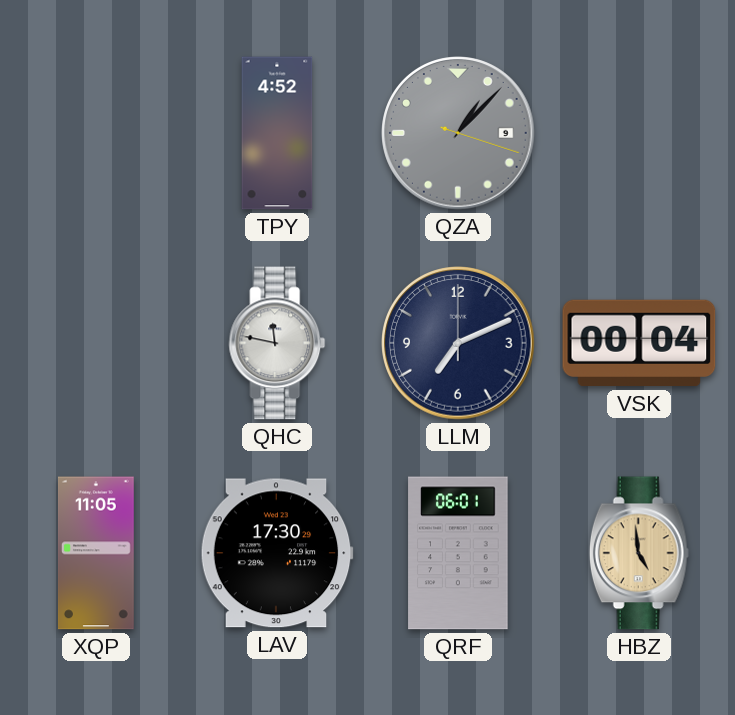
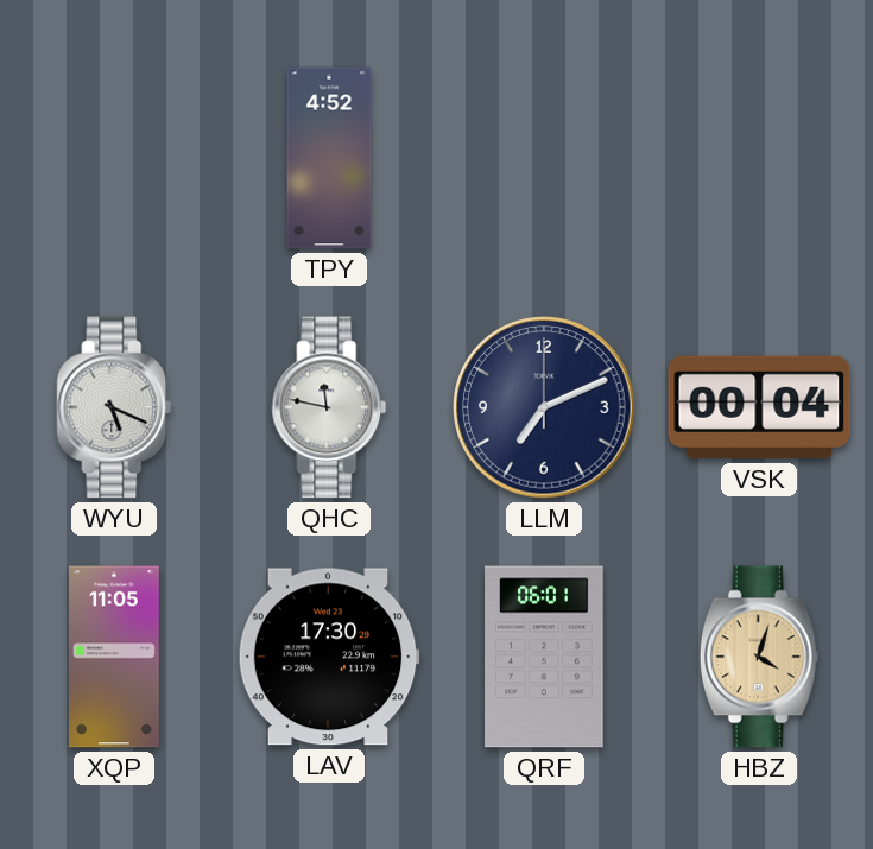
QZA: 1:07 -> none (458, 133)
WYU: none -> 5:19 (114, 407)
HBZ: 4:59 -> 4:03 (759, 657)
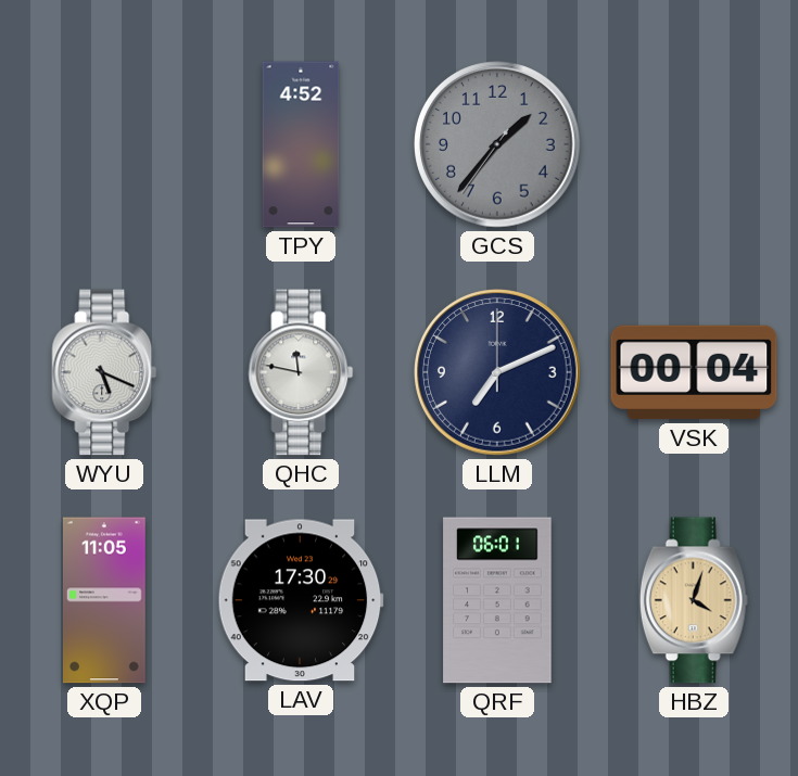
GCS: none -> 1:36 (497, 144)
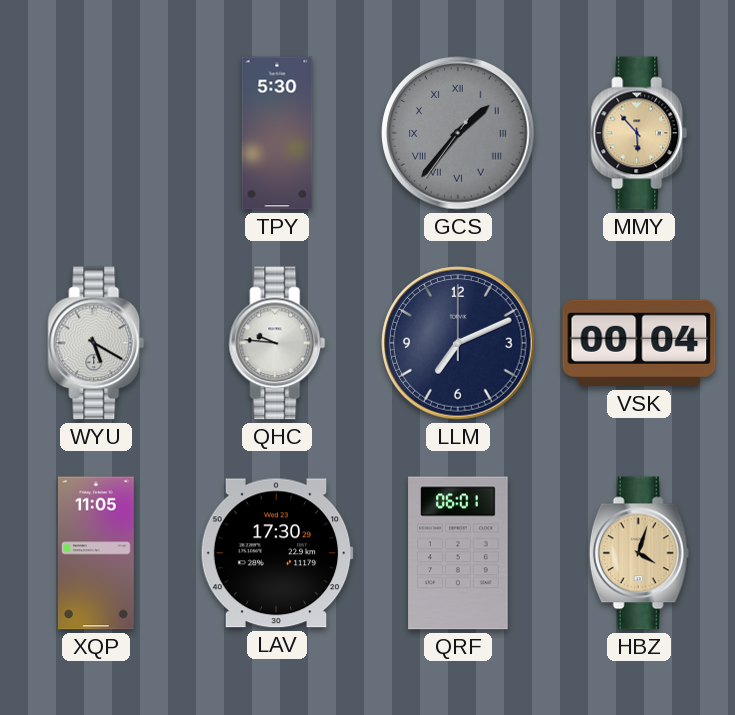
TPY: 4:52 -> 5:30 (277, 133)
GCS numerals: Arabic -> Roman (458, 133)
MMY: none -> 5:53 (639, 133)
WYU: 5:19 -> 5:20 (96, 343)
QHC: 11:47 -> 9:46 (277, 343)
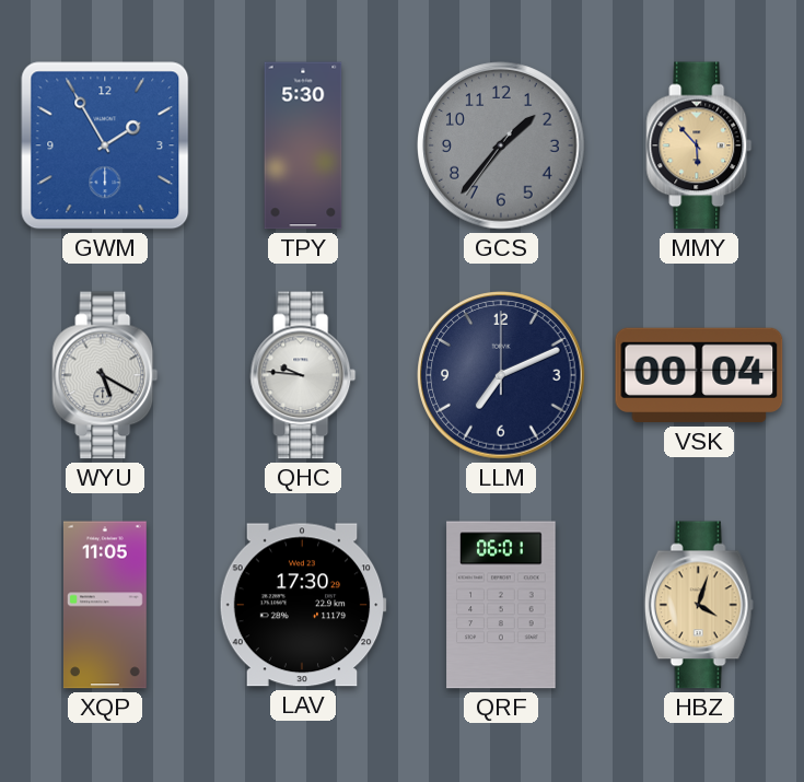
GWM: none -> 1:55 (105, 145)
GCS numerals: Roman -> Arabic (501, 145)
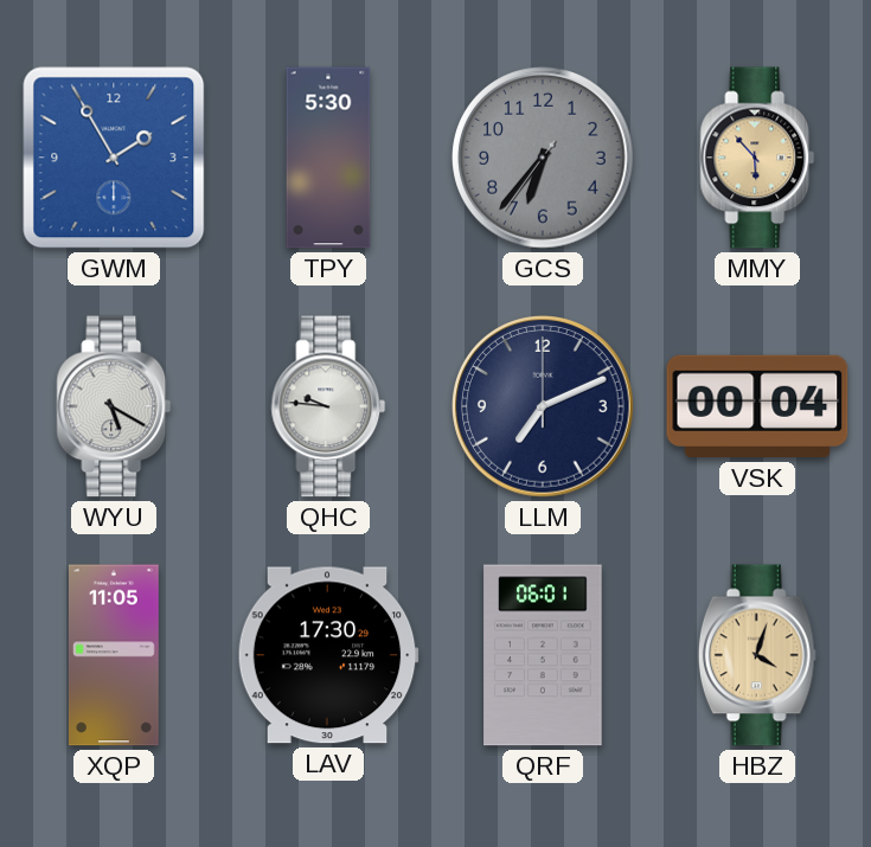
GCS: 1:36 -> 6:36 (543, 158)
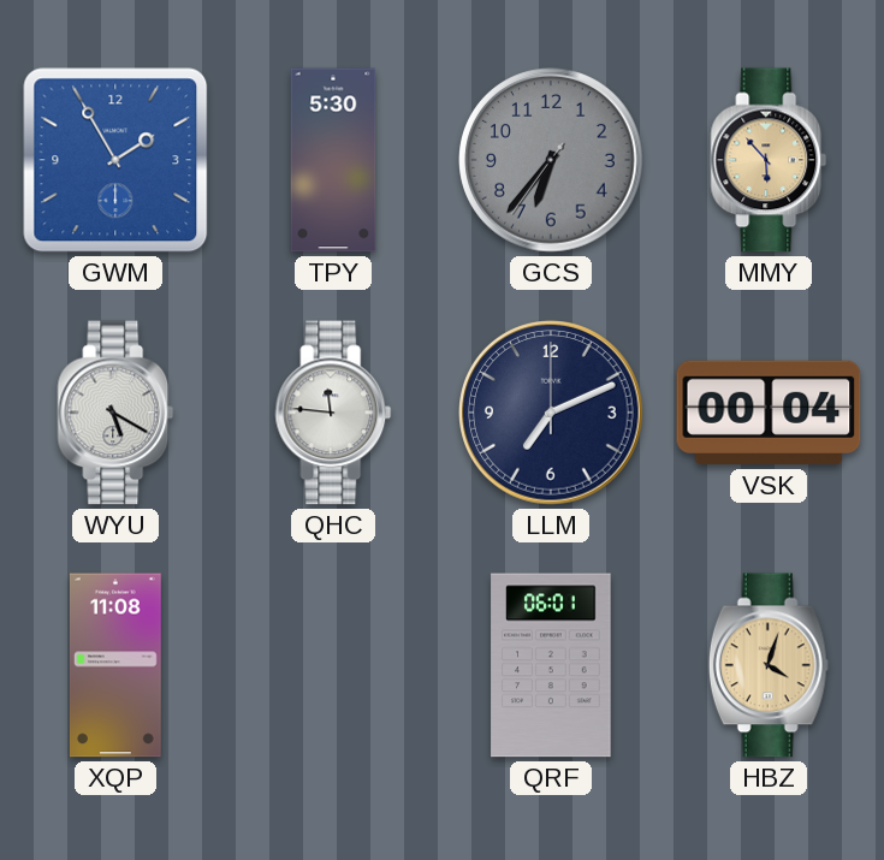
QHC: 9:46 -> 11:46 (333, 413)
XQP: 11:05 -> 11:08 (115, 665)
LAV: 17:30 -> none (328, 655)
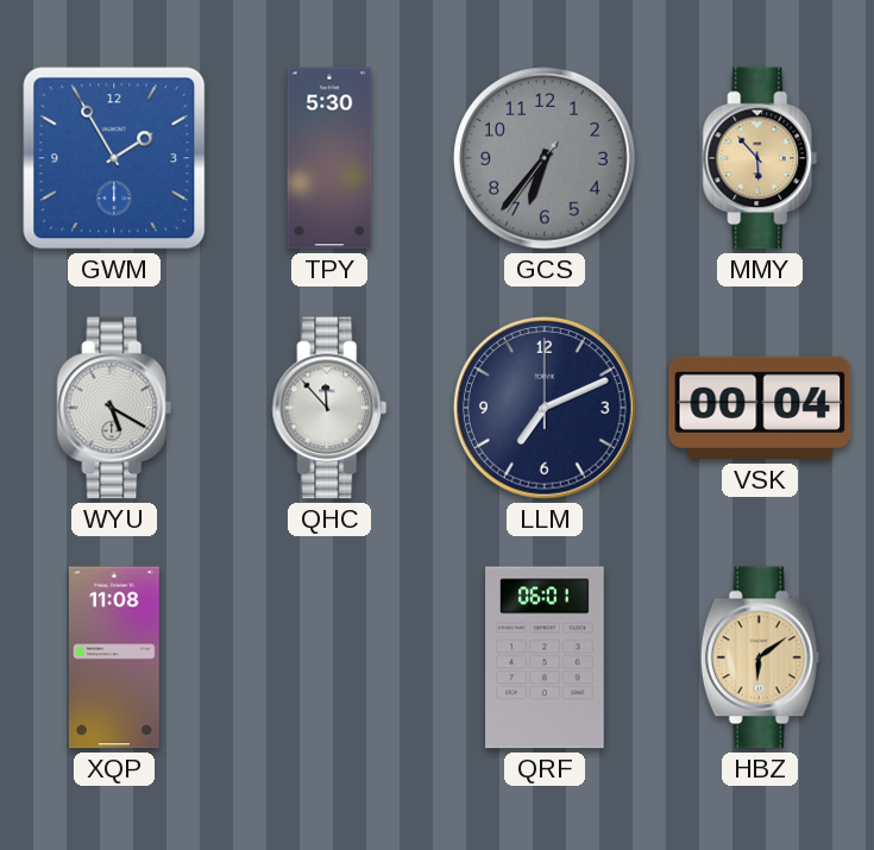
QHC: 11:46 -> 11:53 (329, 408)
HBZ: 4:03 -> 6:09 (760, 657)
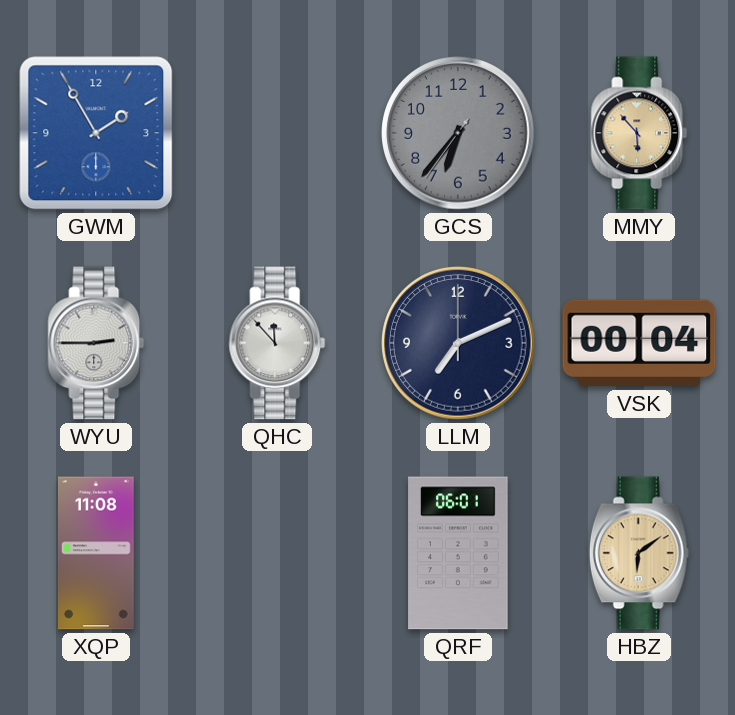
TPY: 5:30 -> none (329, 158)
WYU: 5:20 -> 2:45 (96, 343)
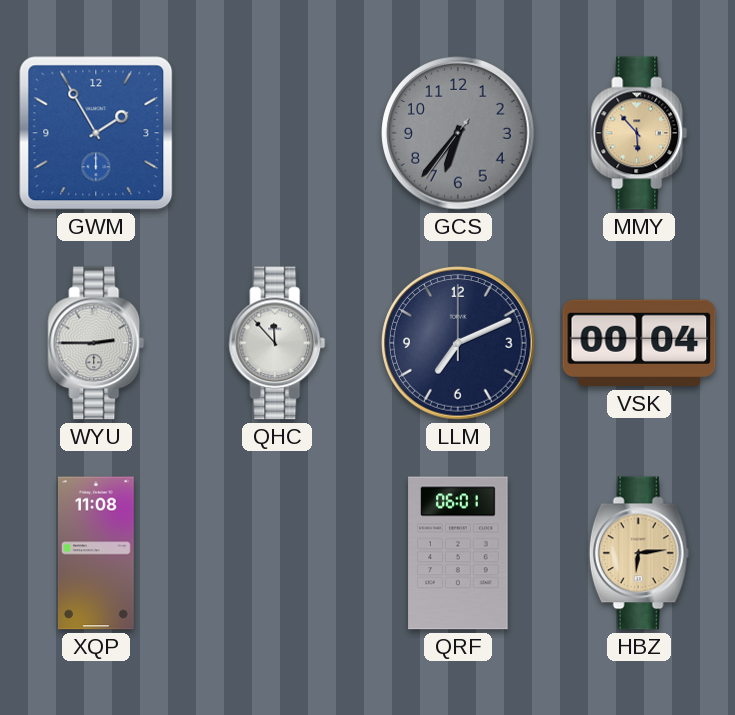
HBZ: 6:09 -> 6:14 (639, 553)
